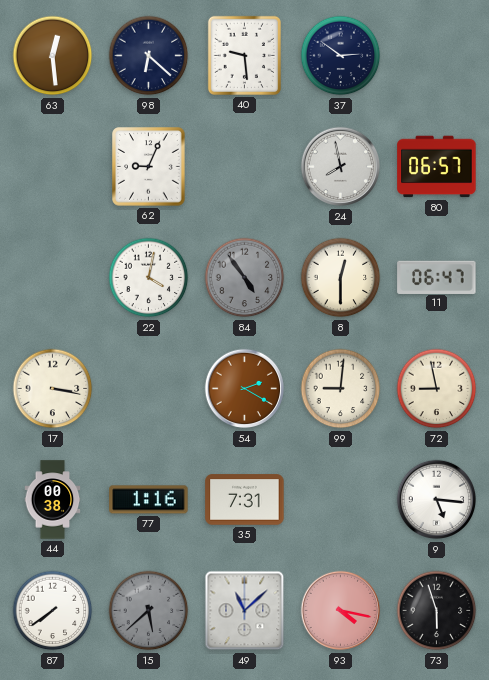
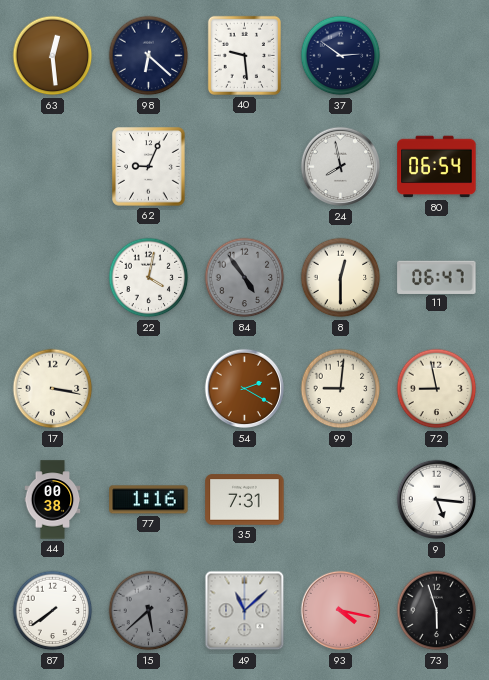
80: 06:57 -> 06:54 (437, 167)
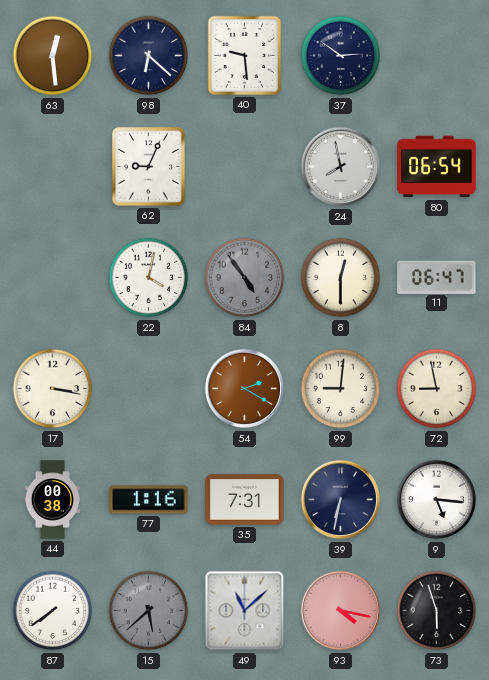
39: none -> 6:32 (341, 500)
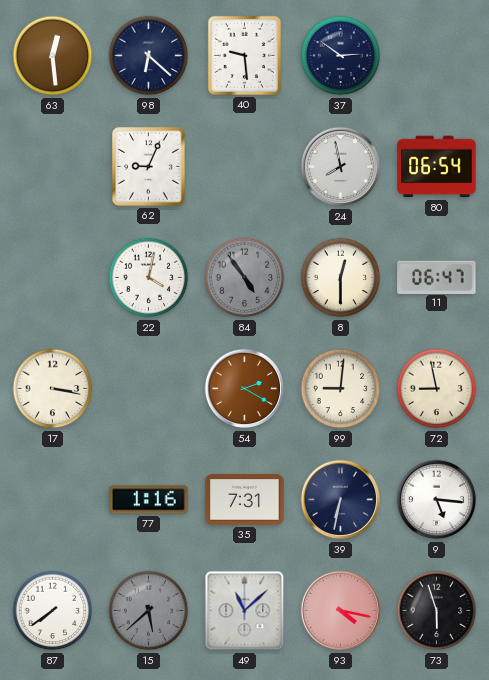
44: 00:38 -> none (53, 500)
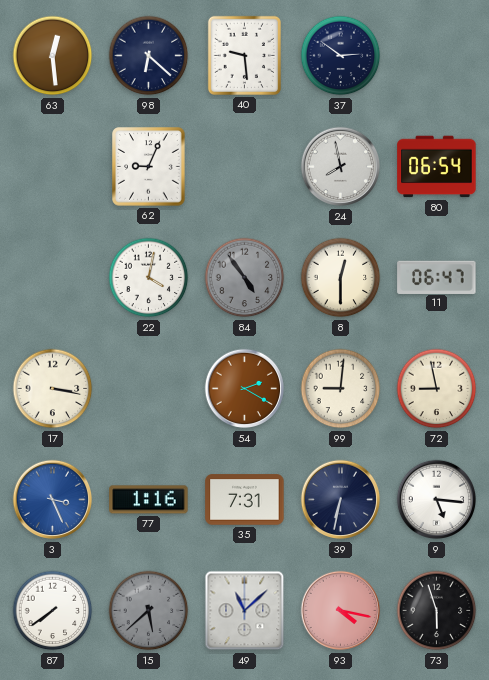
3: none -> 3:26 (53, 500)
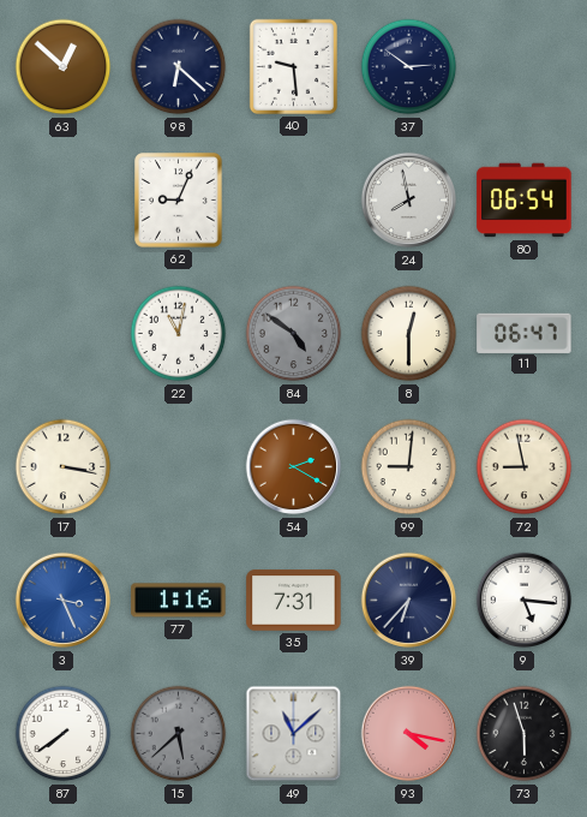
63: 12:29 -> 12:52 (64, 67)
22: 4:02 -> 11:02 (179, 334)
84: 4:54 -> 4:51 (294, 334)
39: 6:32 -> 6:37 (409, 601)
